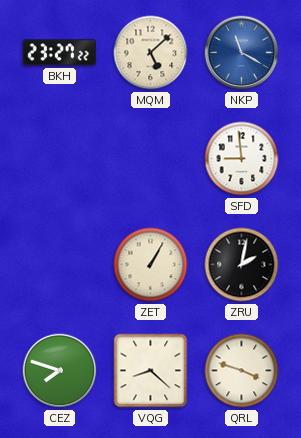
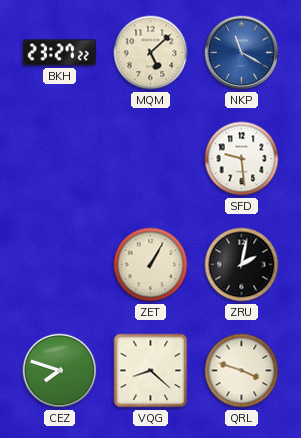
SFD: 8:59 -> 9:29 (242, 159)
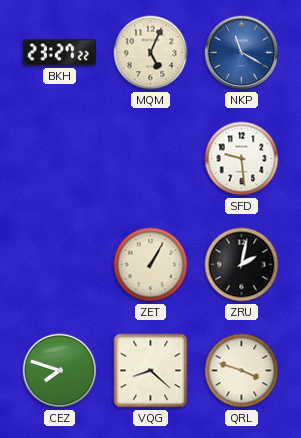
MQM: 5:08 -> 5:04 (151, 53)
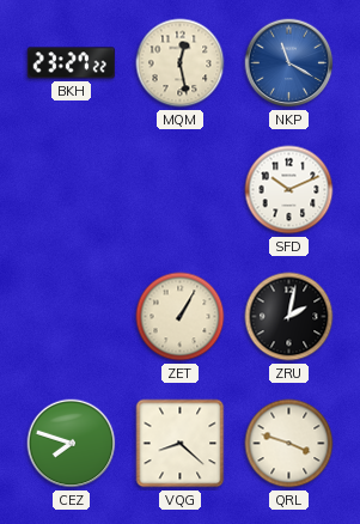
MQM: 5:04 -> 12:28 (181, 63)
SFD: 9:29 -> 10:11 (289, 190)
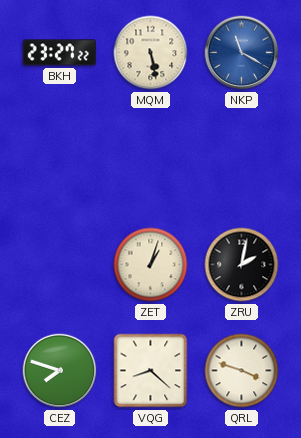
MQM: 12:28 -> 5:28 (151, 53)
SFD: 10:11 -> none (289, 190)
ZET: 1:05 -> 1:03 (151, 265)
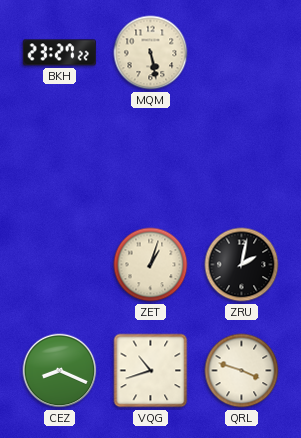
NKP: 11:20 -> none (242, 53)
CEZ: 7:48 -> 8:19 (60, 371)
VQG: 8:22 -> 10:42 (151, 371)
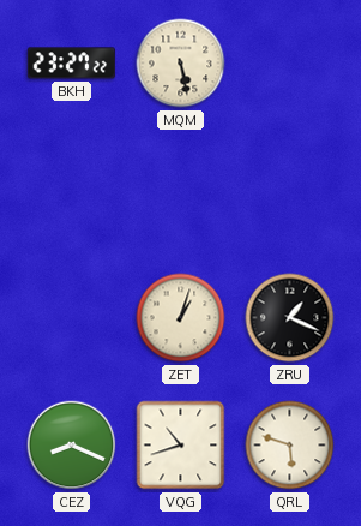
ZRU: 2:02 -> 1:19 (290, 318)
QRL: 3:48 -> 5:48 (290, 446)
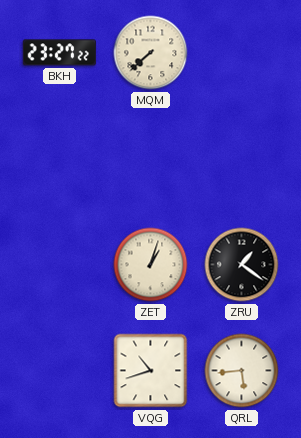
MQM: 5:28 -> 7:38 (151, 53)
ZRU: 1:19 -> 1:21 (242, 265)
CEZ: 8:19 -> none (72, 446)
QRL: 5:48 -> 5:44 (242, 371)
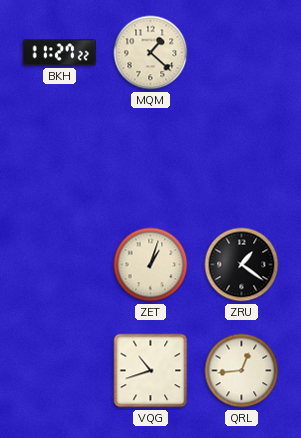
BKH: 23:27 -> 11:27 (59, 53)
MQM: 7:38 -> 1:22 (151, 53)
QRL: 5:44 -> 12:44 (242, 371)
